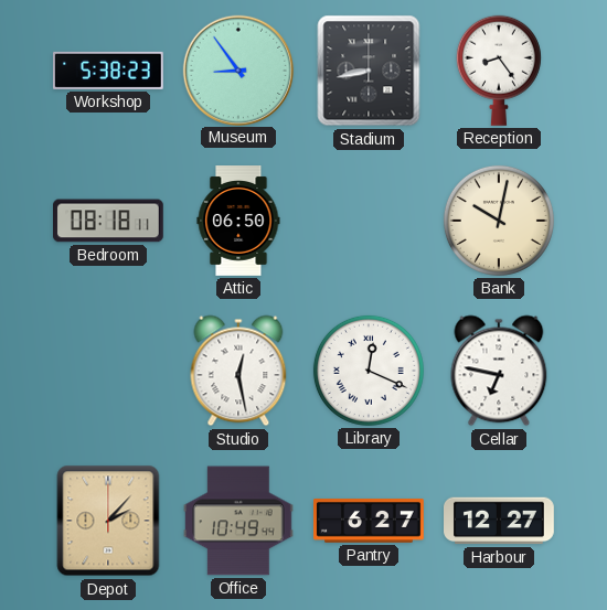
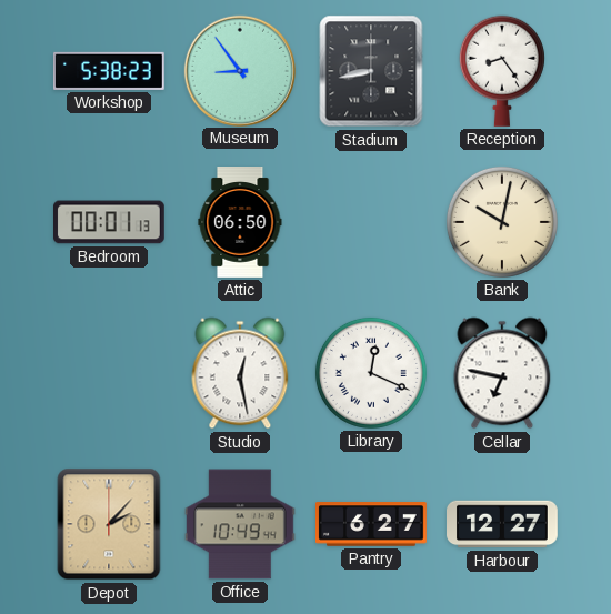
Bedroom: 08:18 -> 00:01 (110, 222)
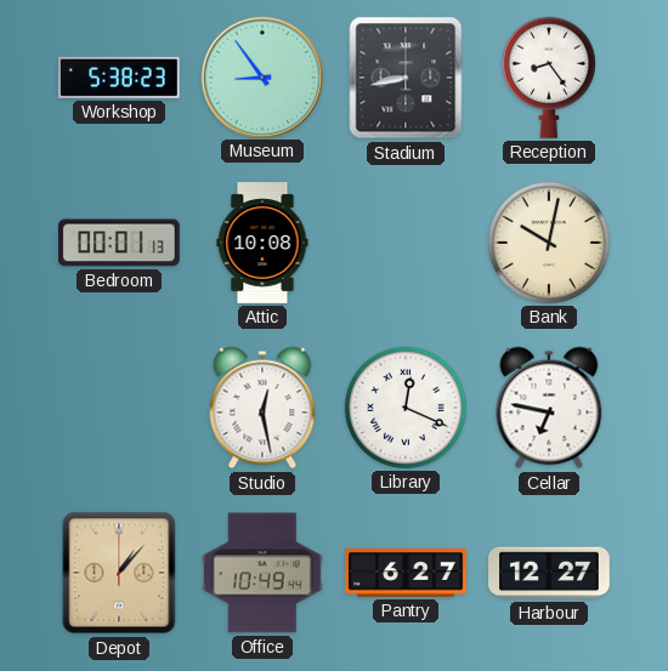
Attic: 06:50 -> 10:08 (262, 243)
Depot: 2:07 -> 1:07 (119, 573)
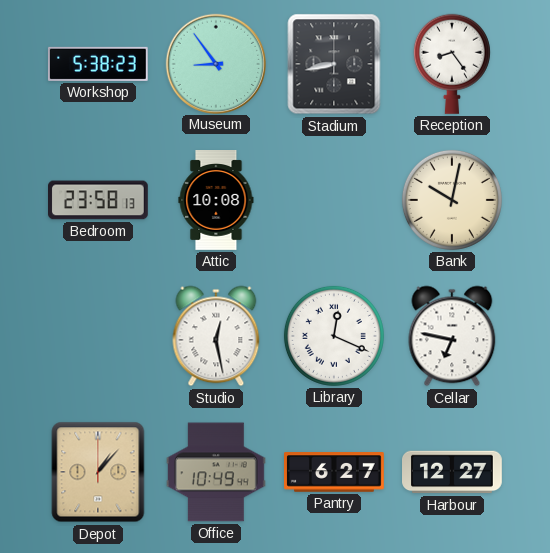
Bedroom: 00:01 -> 23:58 (99, 200)
